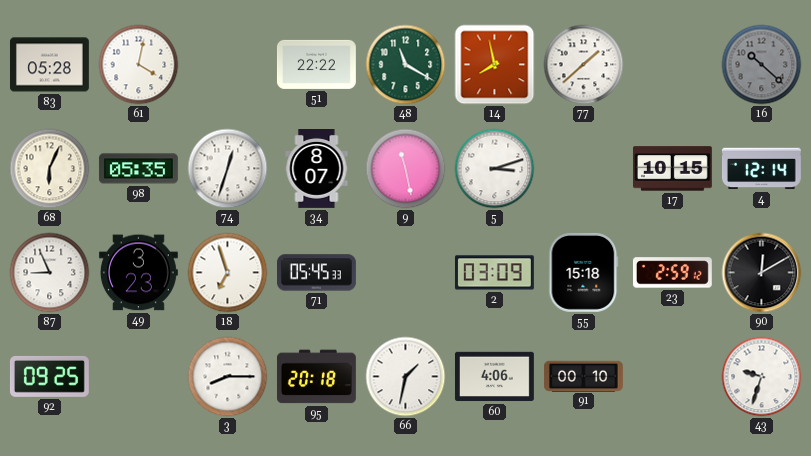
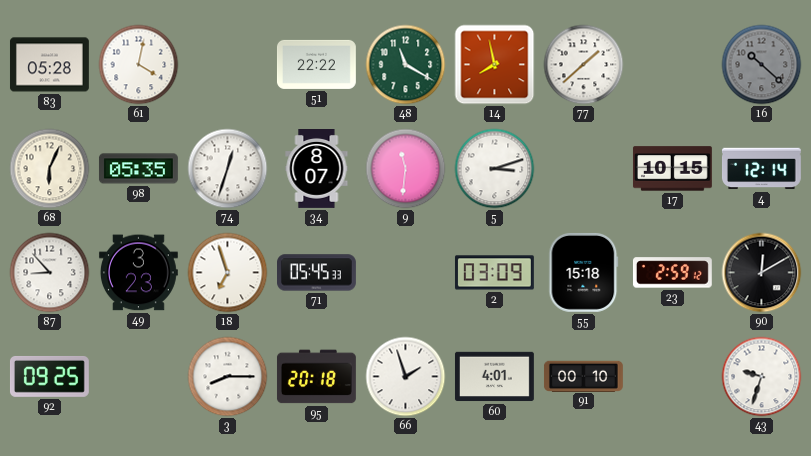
9: 11:28 -> 11:31 (406, 169)
87: 8:56 -> 8:53 (50, 273)
66: 1:32 -> 1:57 (406, 377)
60: 4:06 -> 4:01 (494, 377)
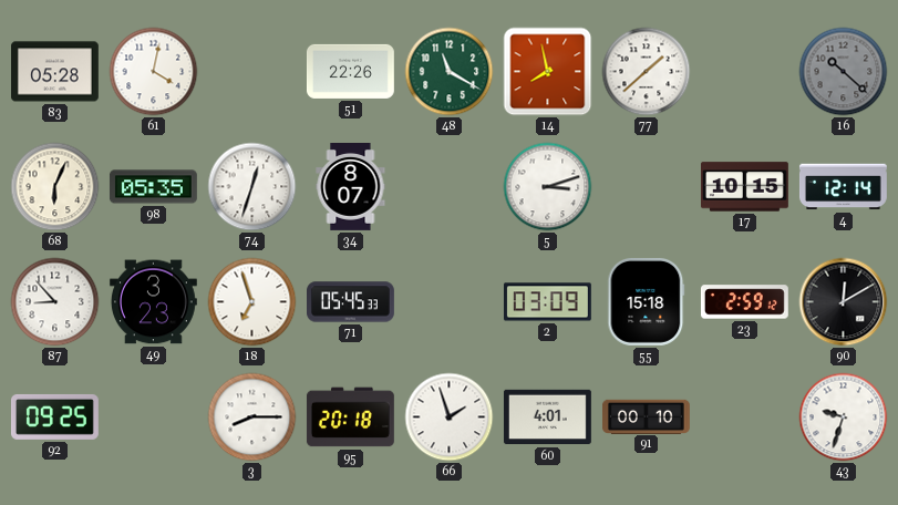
51: 22:22 -> 22:26 (350, 71)
9: 11:31 -> none (406, 169)
